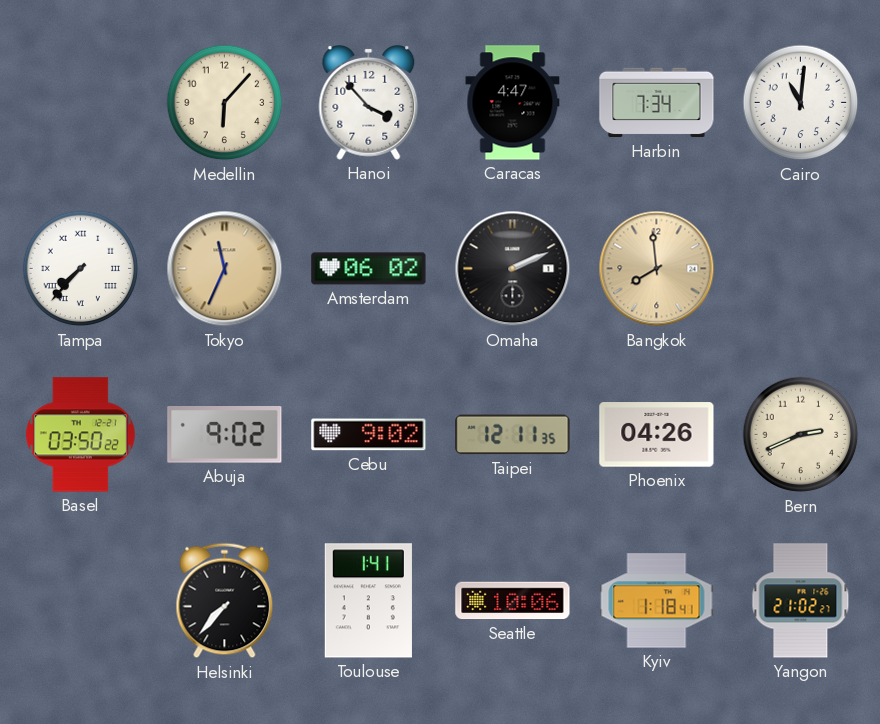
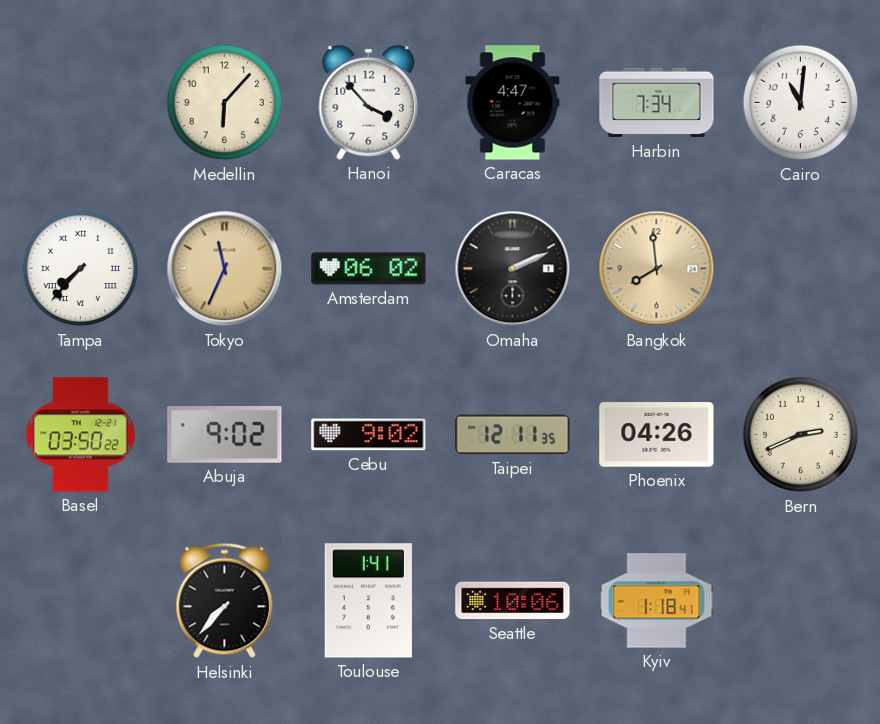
Yangon: 21:02 -> none (801, 601)
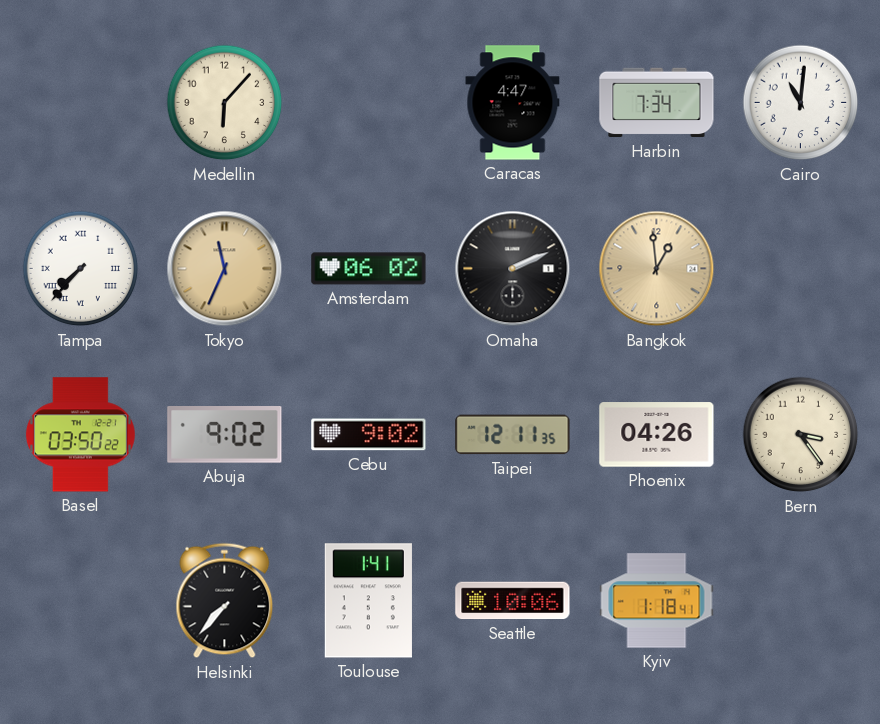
Hanoi: 3:53 -> none (369, 102)
Bangkok: 7:59 -> 12:59 (657, 269)
Bern: 2:41 -> 3:24 (801, 435)
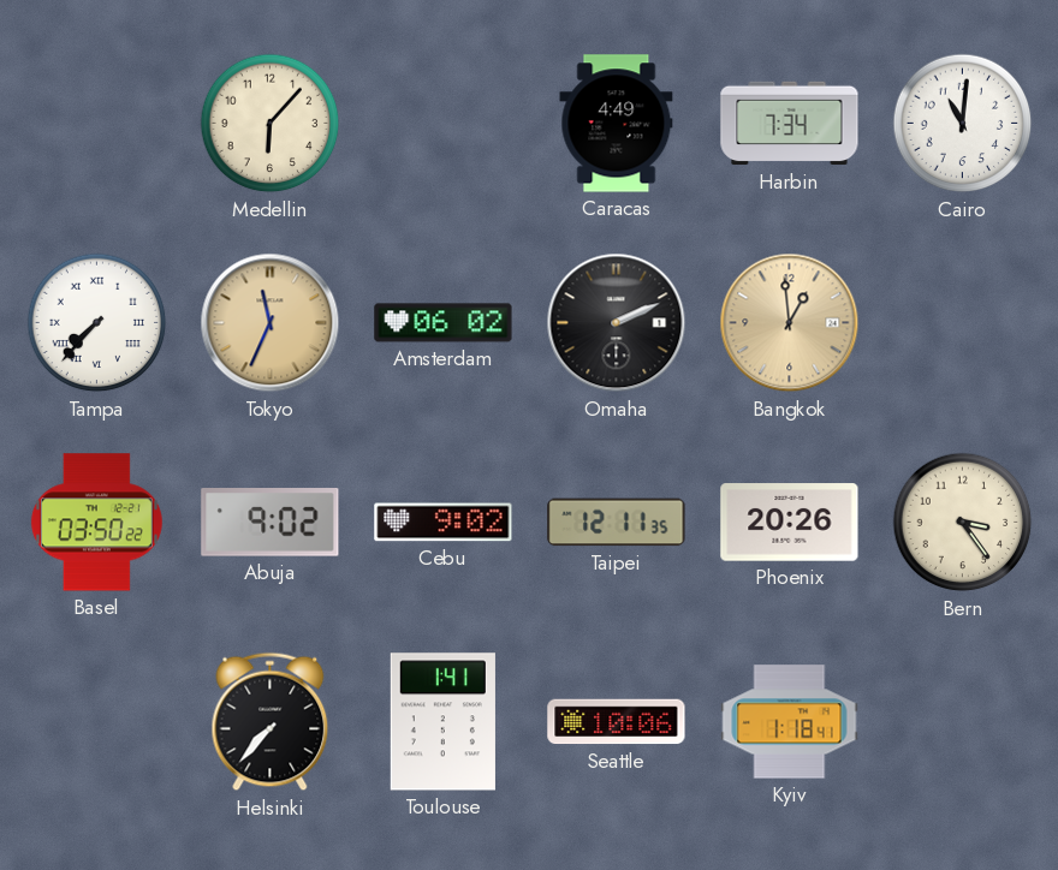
Caracas: 4:47 -> 4:49 (617, 124)
Phoenix: 04:26 -> 20:26 (790, 523)
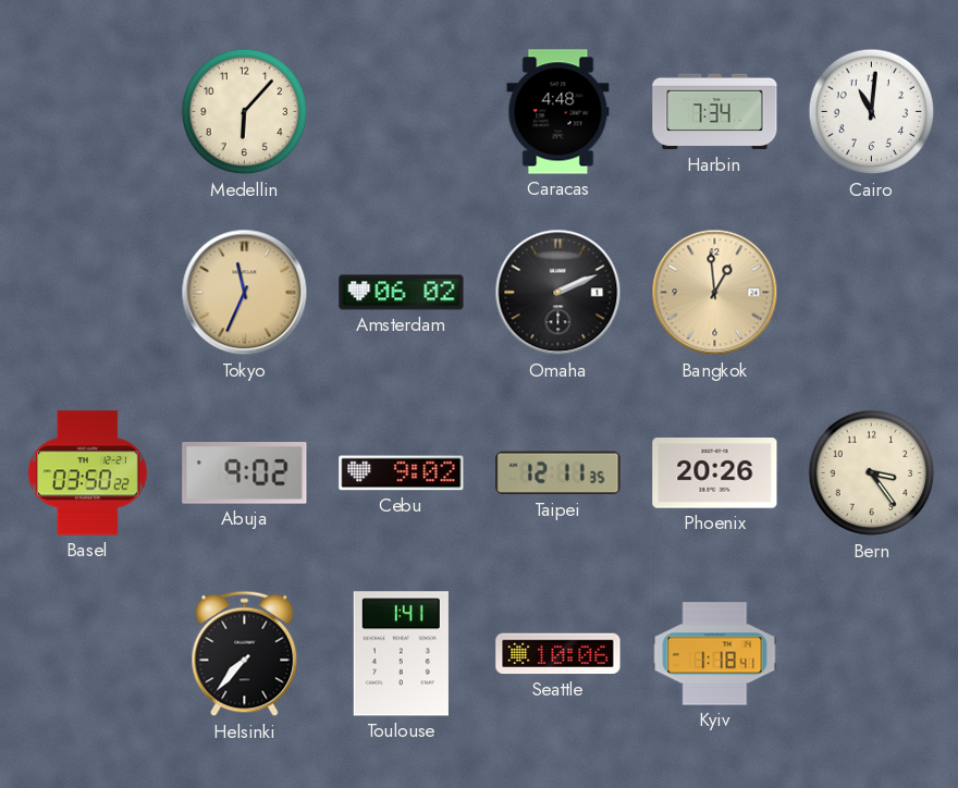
Caracas: 4:49 -> 4:48 (558, 112)
Tampa: 7:37 -> none (97, 323)
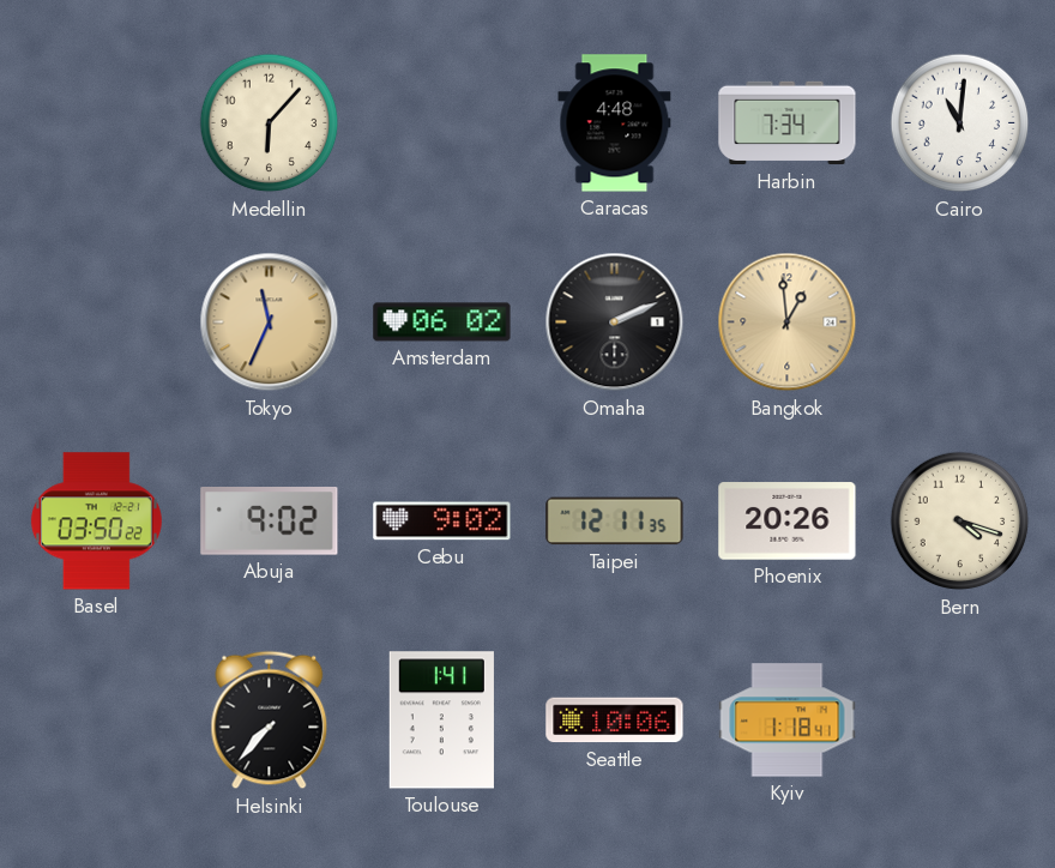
Bern: 3:24 -> 4:18 (960, 522)
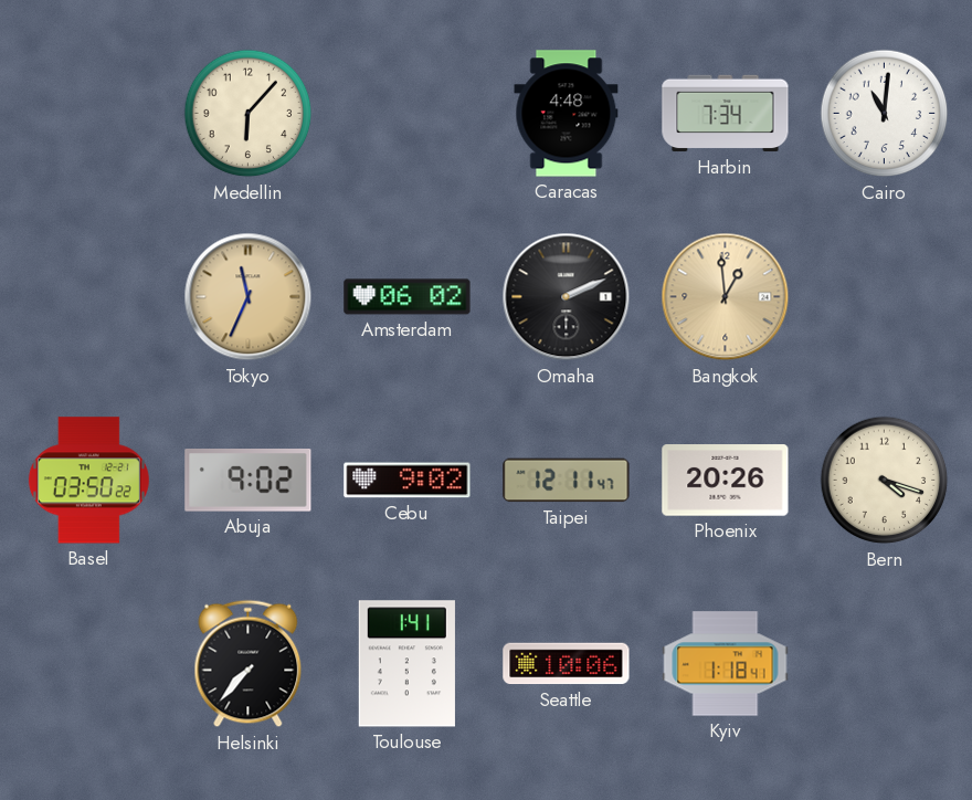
Taipei: 12:11:35 -> 12:11:47 (567, 481)
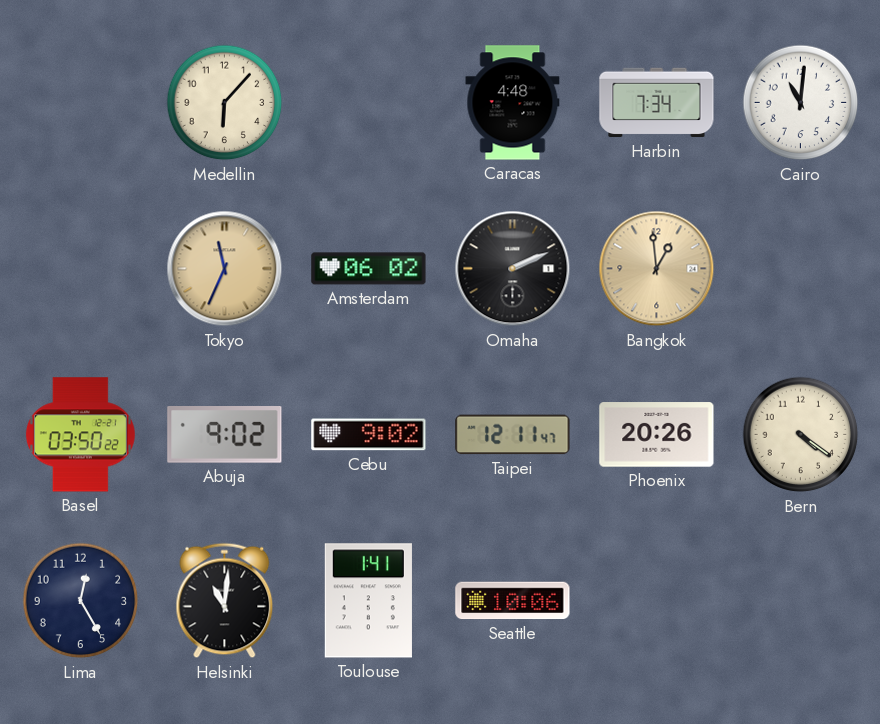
Bern: 4:18 -> 4:21 (801, 435)
Lima: none -> 12:25 (81, 601)
Helsinki: 7:37 -> 11:01 (225, 601)
Kyiv: 1:18 -> none (726, 664)
